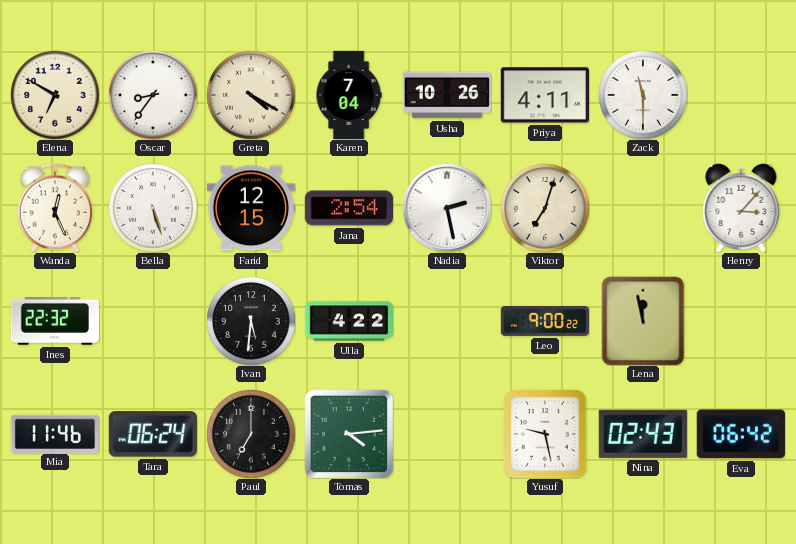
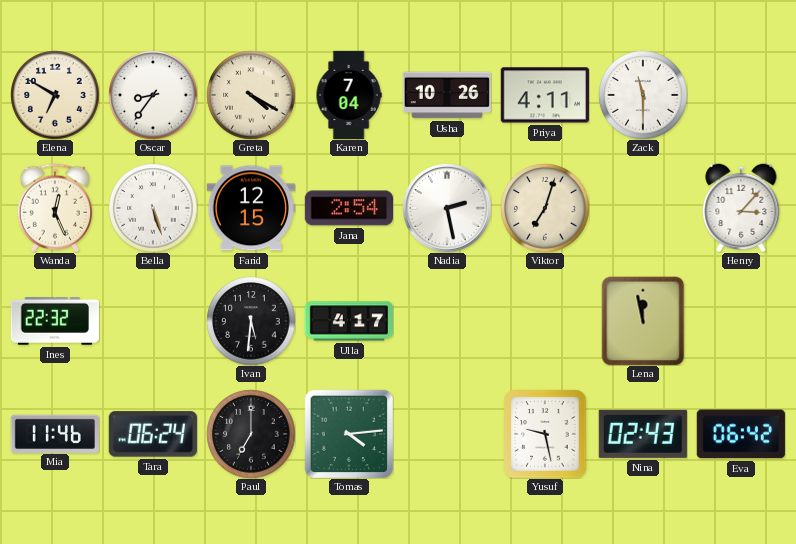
Ulla: 4:22 -> 4:17 (348, 321)
Leo: 9:00 -> none (544, 321)
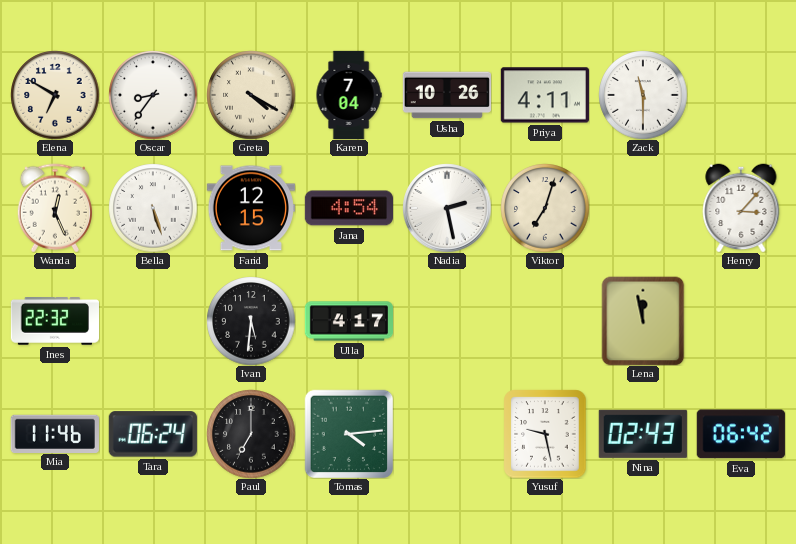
Jana: 2:54 -> 4:54 (348, 208)
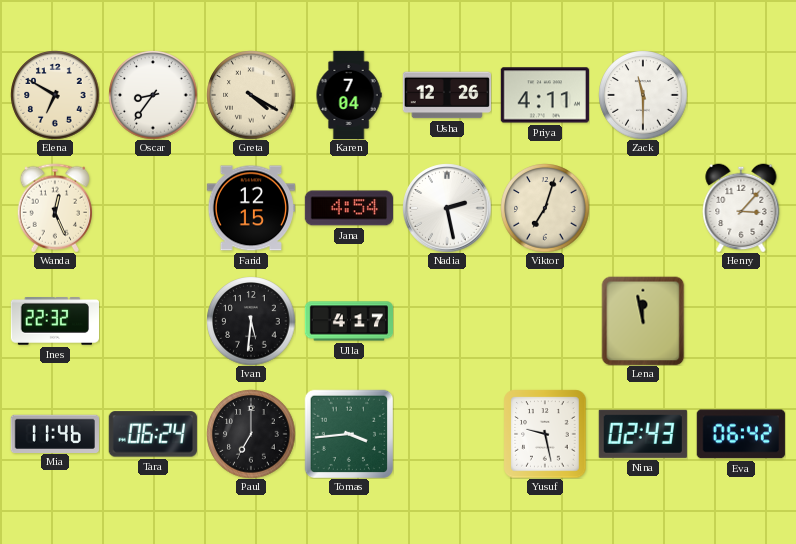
Usha: 10:26 -> 12:26 (446, 95)
Bella: 5:27 -> none (153, 208)
Tomas: 4:14 -> 3:44 (349, 434)
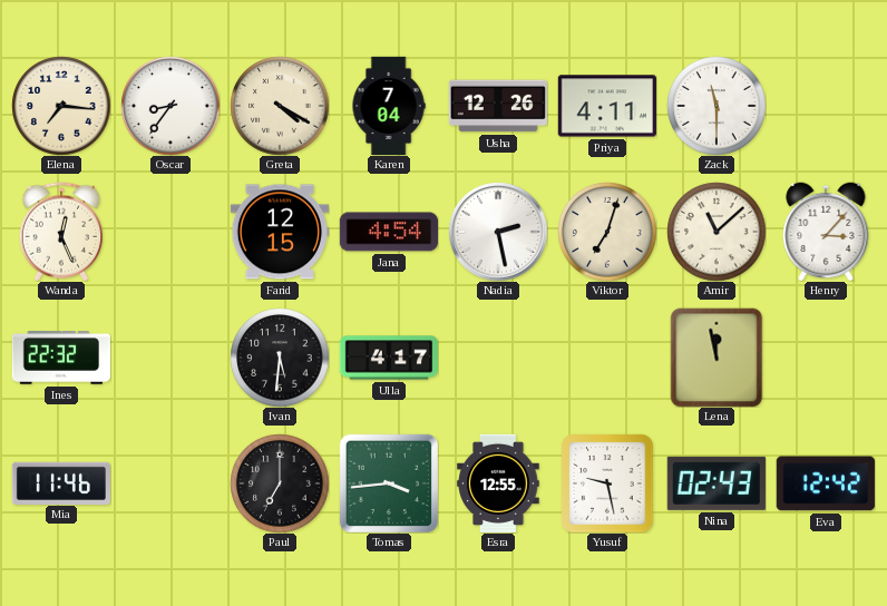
Elena: 6:50 -> 7:16 (61, 106)
Amir: none -> 11:08 (717, 232)
Tara: 06:24 -> none (153, 434)
Esra: none -> 12:55 (498, 482)
Eva: 06:42 -> 12:42 (826, 483)
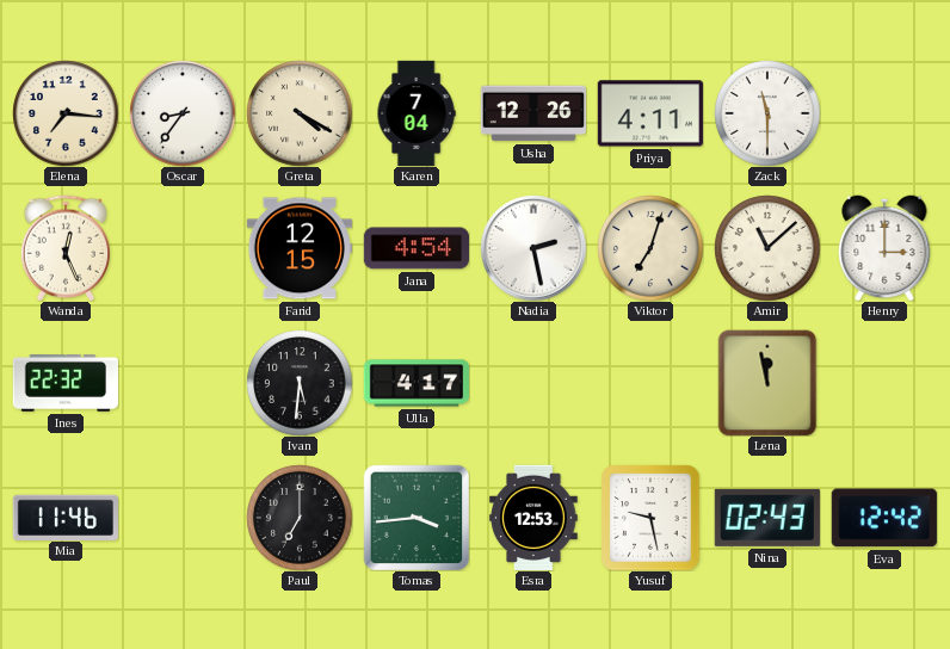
Henry: 3:07 -> 3:00 (884, 248)
Esra: 12:55 -> 12:53 (533, 517)
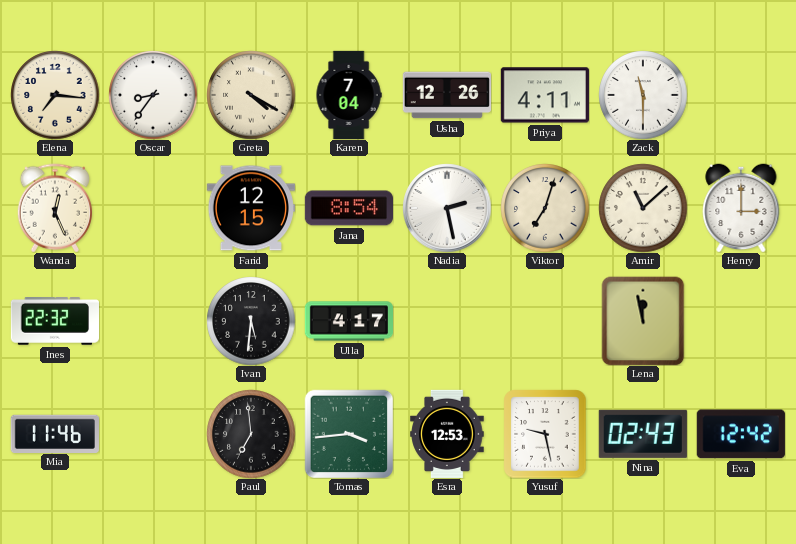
Jana: 4:54 -> 8:54 (348, 208)
Paul: 7:00 -> 6:59 (251, 434)
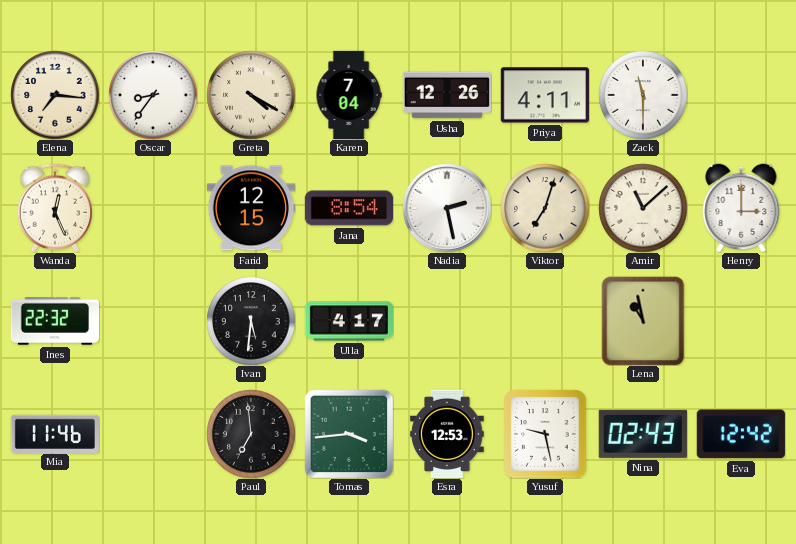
Lena: 11:58 -> 10:58 (643, 321)
